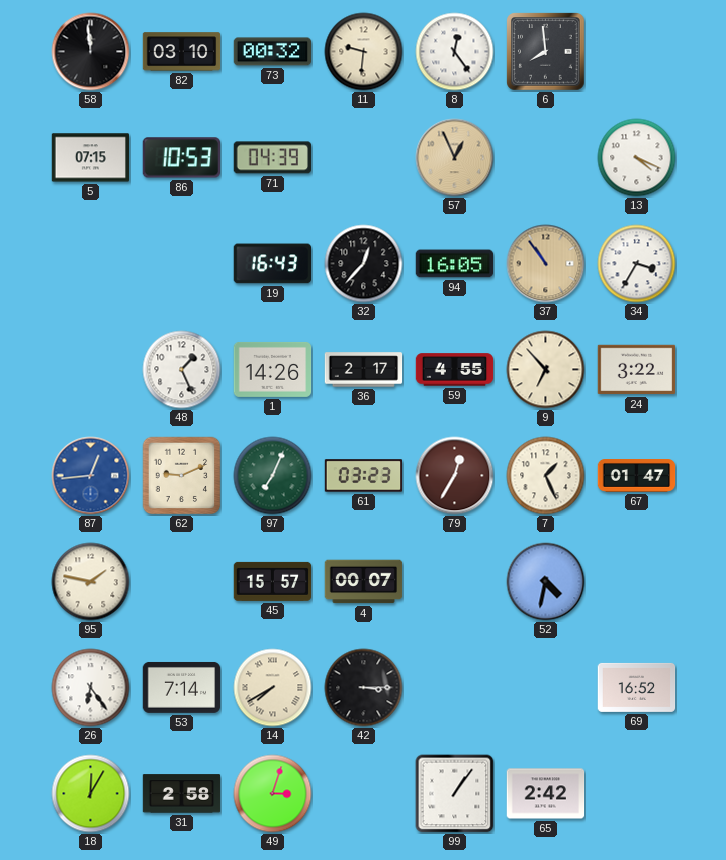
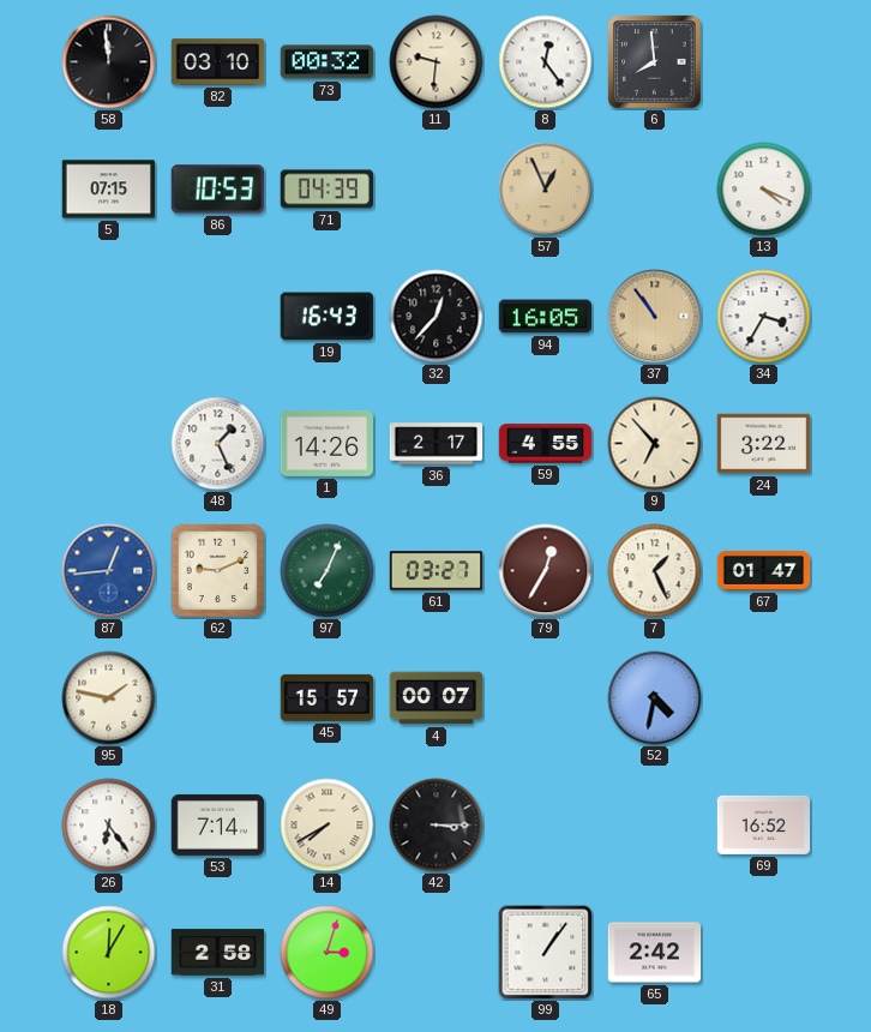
61: 03:23 -> 03:27 (437, 571)
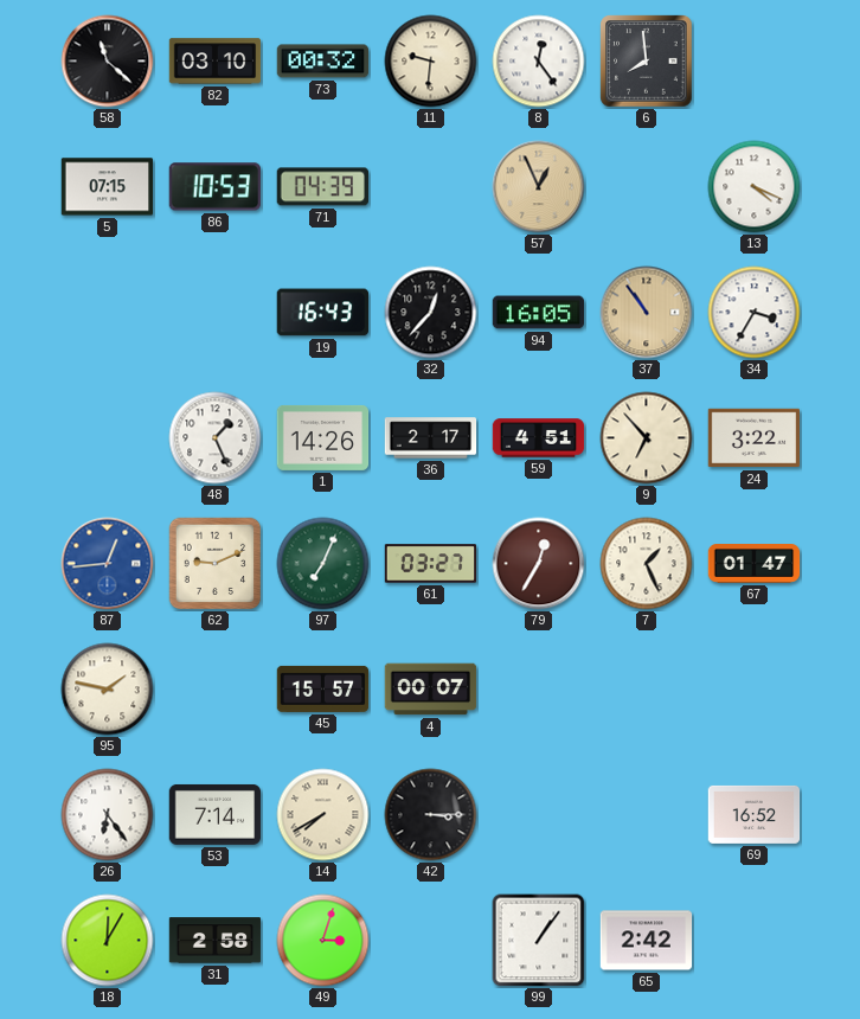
58: 11:59 -> 11:22 (108, 62)
59: 4:55 -> 4:51 (539, 438)
52: 4:32 -> none (655, 698)
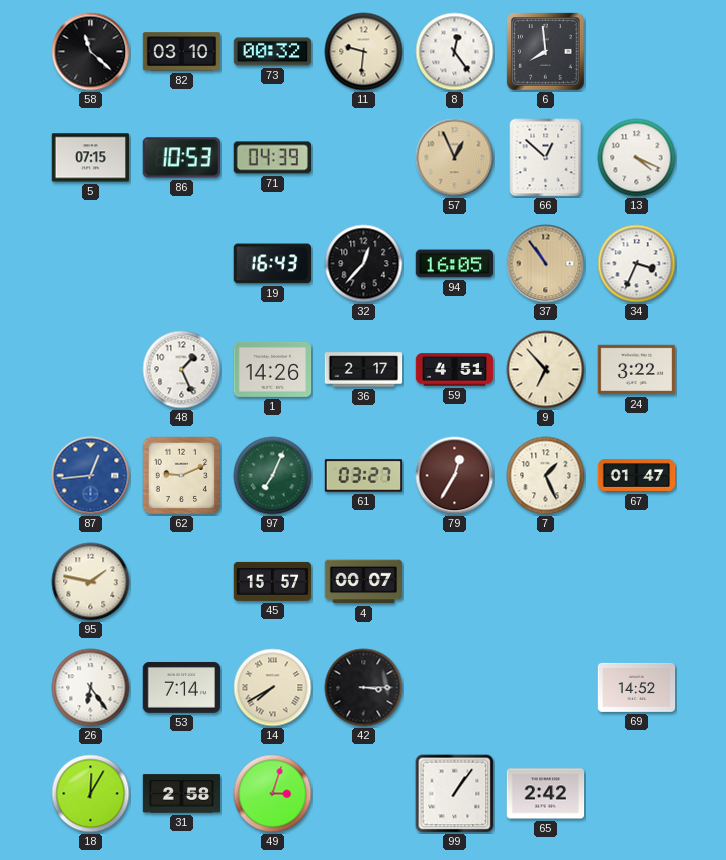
66: none -> 12:52 (546, 158)
34: 3:35 -> 3:34 (637, 264)
69: 16:52 -> 14:52 (637, 687)
